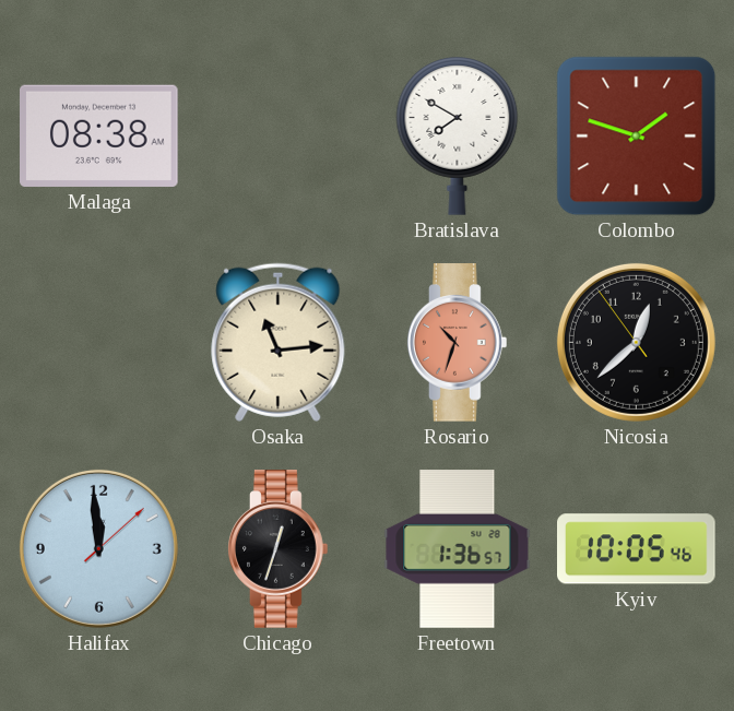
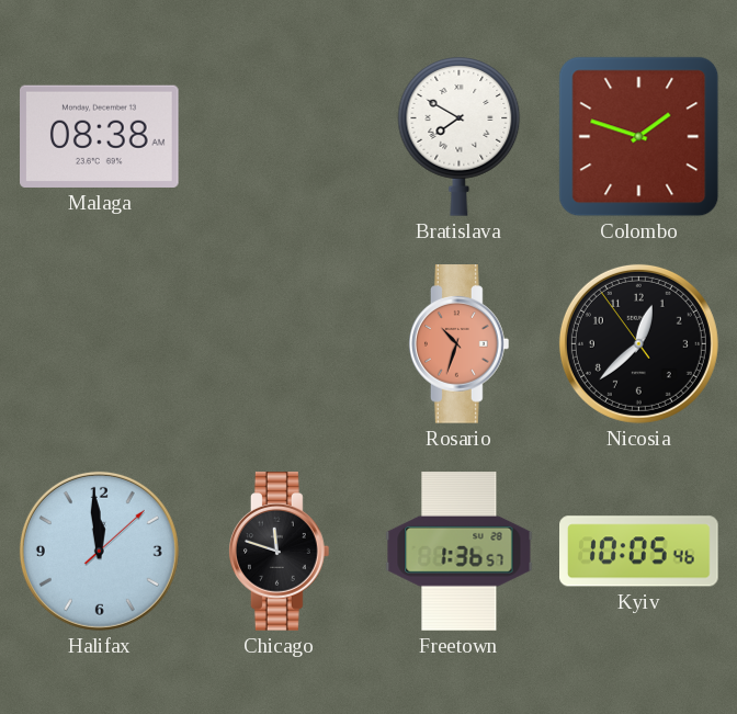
Osaka: 11:14 -> none (279, 342)
Chicago: 12:33 -> 11:48 (280, 552)
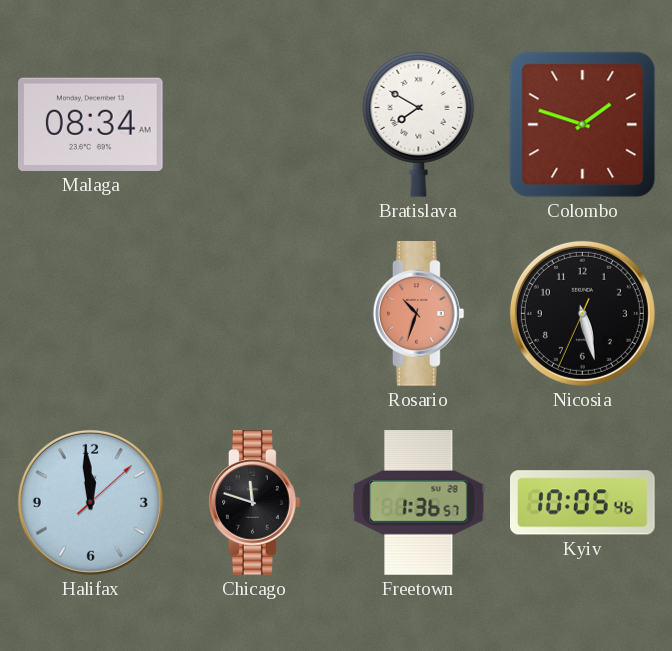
Malaga: 08:38 -> 08:34 (91, 124)
Nicosia: 12:37 -> 5:27 (582, 313)
